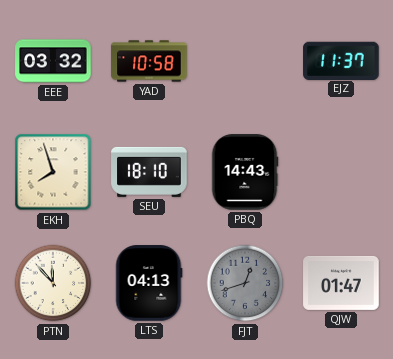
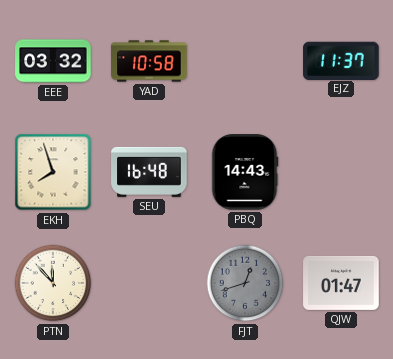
SEU: 18:10 -> 16:48 (149, 172)
LTS: 04:13 -> none (149, 283)
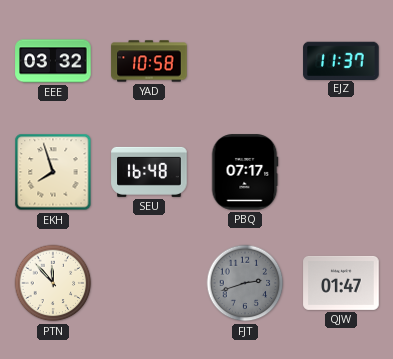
PBQ: 14:43 -> 07:17 (245, 172)
FJT: 12:42 -> 2:42 (245, 283)
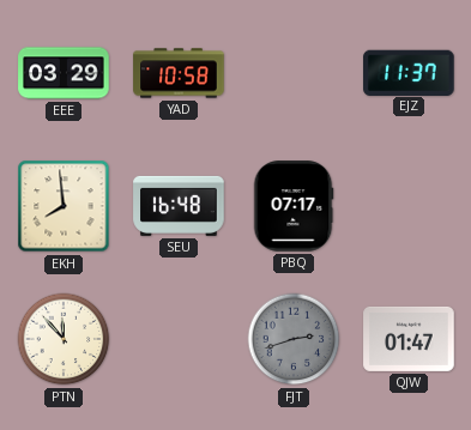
EEE: 03:32 -> 03:29 (64, 73)
EKH: 7:57 -> 7:59 (64, 206)
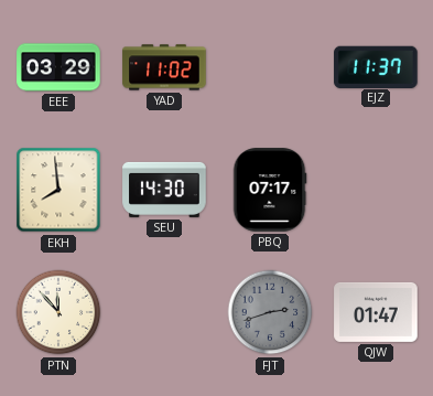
YAD: 10:58 -> 11:02 (164, 67)
SEU: 16:48 -> 14:30 (164, 190)
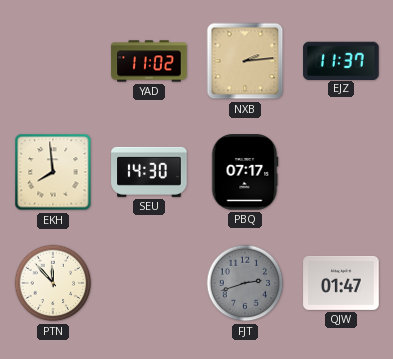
EEE: 03:29 -> none (58, 67)
NXB: none -> 2:14 (245, 61)
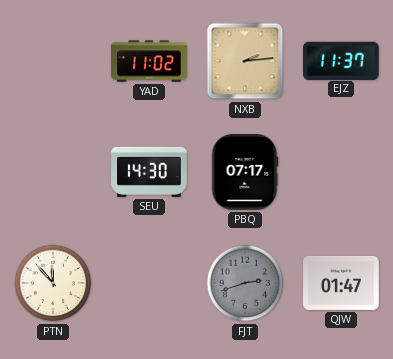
EKH: 7:59 -> none (53, 172)
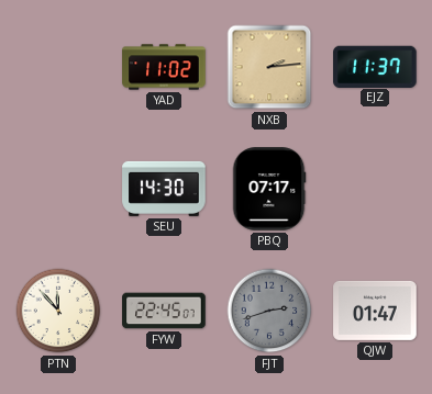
FYW: none -> 22:45 (164, 311)
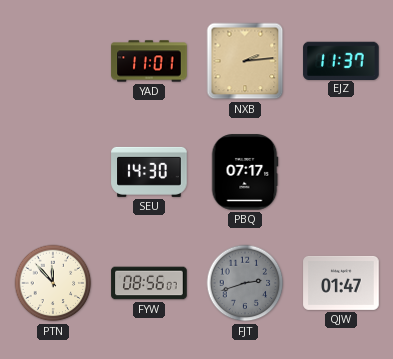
YAD: 11:02 -> 11:01 (149, 61)
FYW: 22:45 -> 08:56 (149, 283)
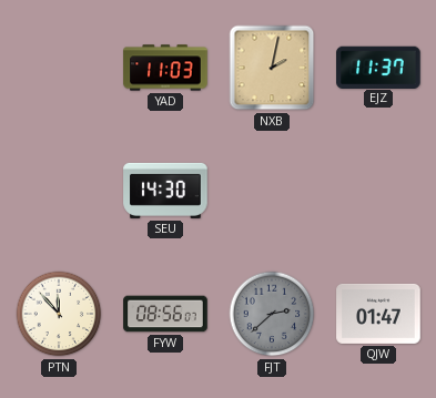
YAD: 11:01 -> 11:03 (165, 68)
NXB: 2:14 -> 2:02 (272, 68)
PBQ: 07:17 -> none (245, 172)
FJT: 2:42 -> 2:38 (272, 314)
